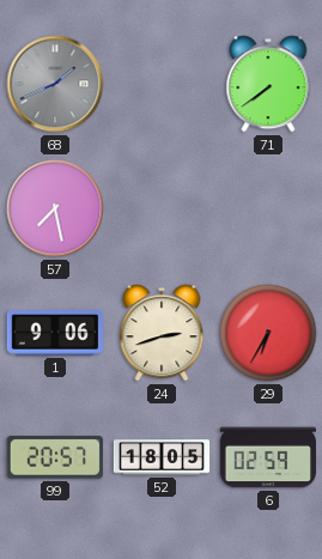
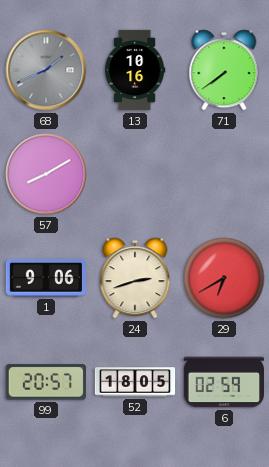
13: none -> 10:16 (135, 70)
57: 7:28 -> 8:10 (46, 174)
29: 6:35 -> 6:40 (224, 278)
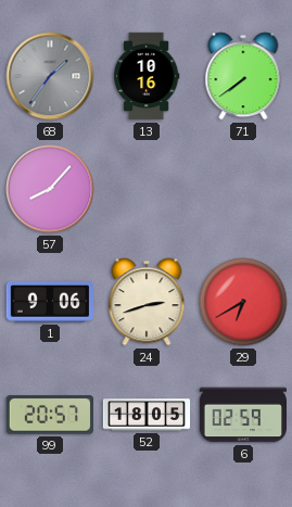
68: 1:41 -> 1:36 (50, 76)
57: 8:10 -> 8:07 (50, 189)
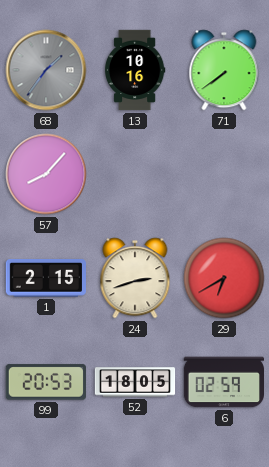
1: 9:06 -> 2:15 (45, 279)
99: 20:57 -> 20:53 (46, 382)
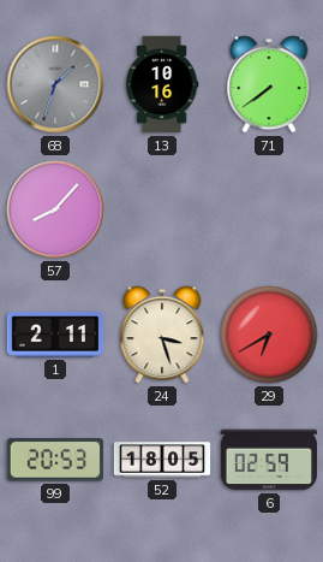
68: 1:36 -> 1:33 (55, 84)
1: 2:15 -> 2:11 (54, 336)
24: 2:42 -> 3:27 (162, 335)
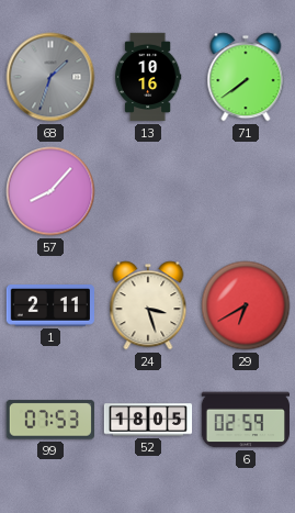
99: 20:53 -> 07:53 (50, 420)
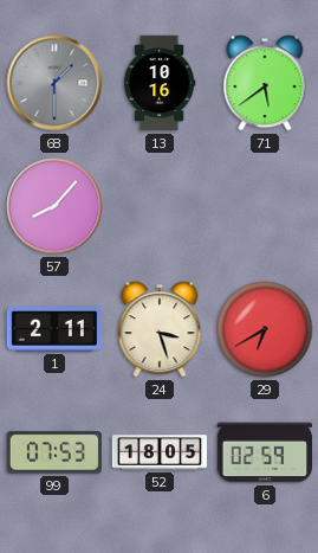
68: 1:33 -> 1:30 (54, 83)
71: 7:39 -> 5:39 (265, 83)
